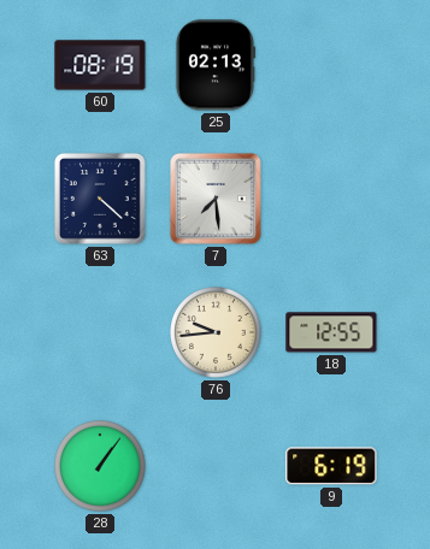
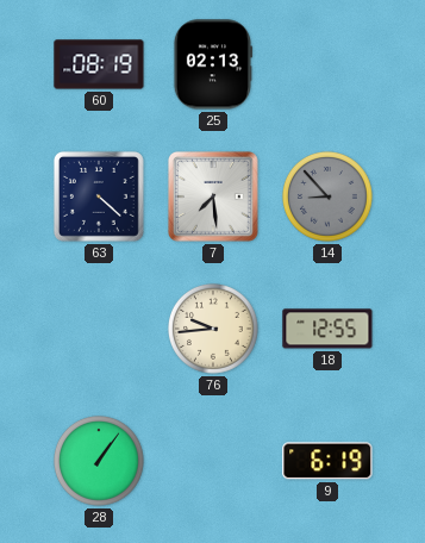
14: none -> 8:53 (329, 198)
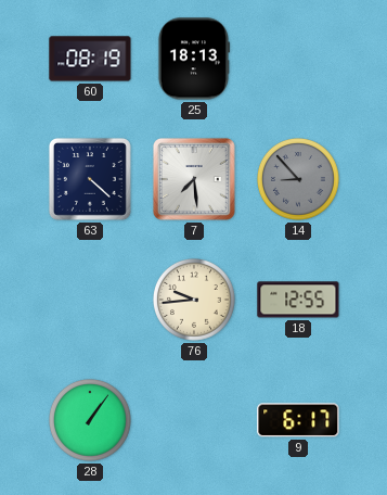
25: 02:13 -> 18:13 (193, 59)
9: 6:19 -> 6:17 (298, 420)
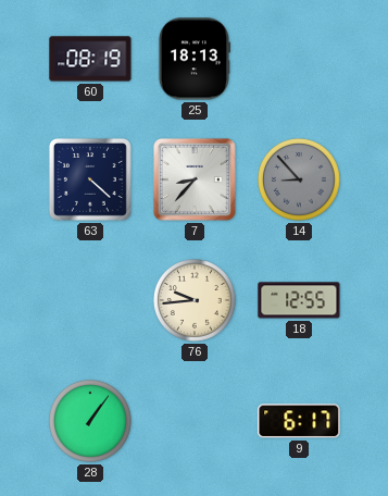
7: 7:29 -> 8:37 (195, 179)
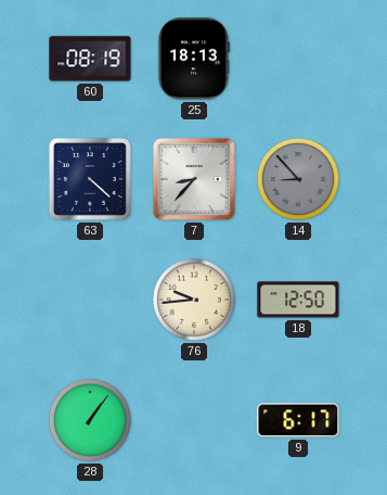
18: 12:55 -> 12:50 (298, 300)
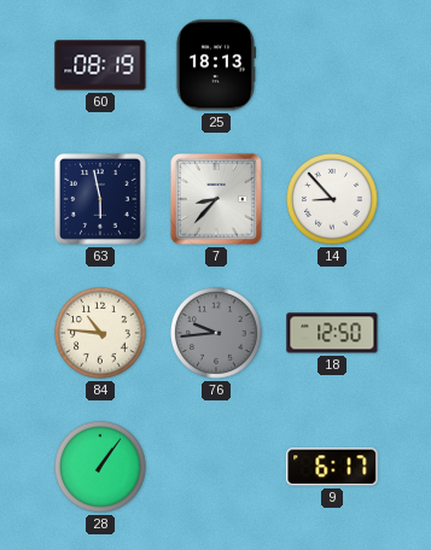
63: 4:22 -> 5:58 (100, 199)
14 dial: grey -> white (333, 200)
84: none -> 10:46 (101, 334)
76 dial: cream -> grey (217, 334)
